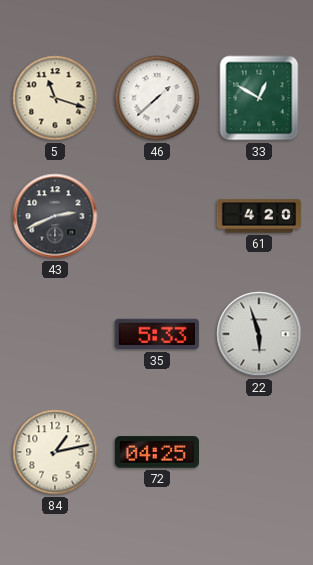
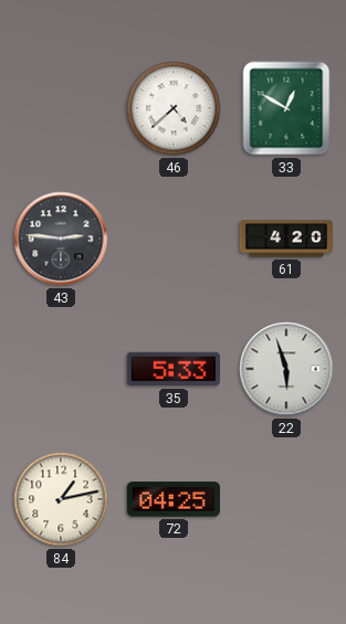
5: 11:18 -> none (55, 98)
46: 1:38 -> 4:38 (174, 108)
43: 2:41 -> 2:46 (61, 239)
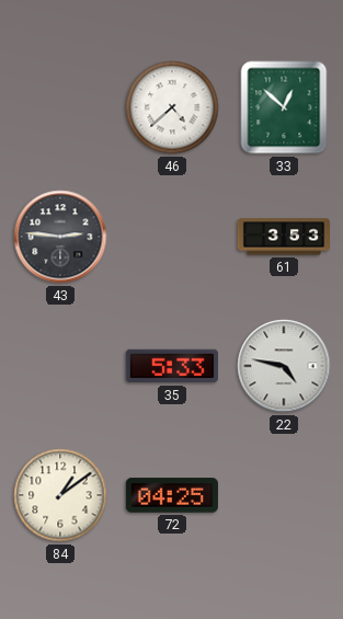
33: 12:50 -> 12:52 (284, 107)
61: 4:20 -> 3:53 (284, 237)
22: 5:57 -> 4:47 (284, 366)
84: 1:13 -> 1:09 (60, 495)
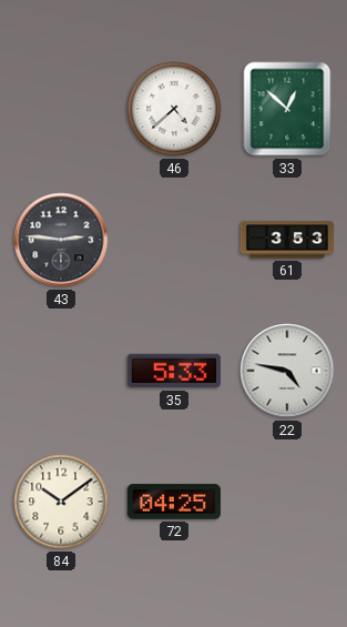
84: 1:09 -> 10:09 (61, 502)
